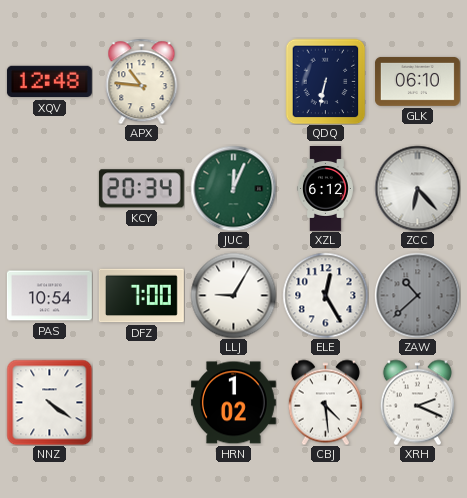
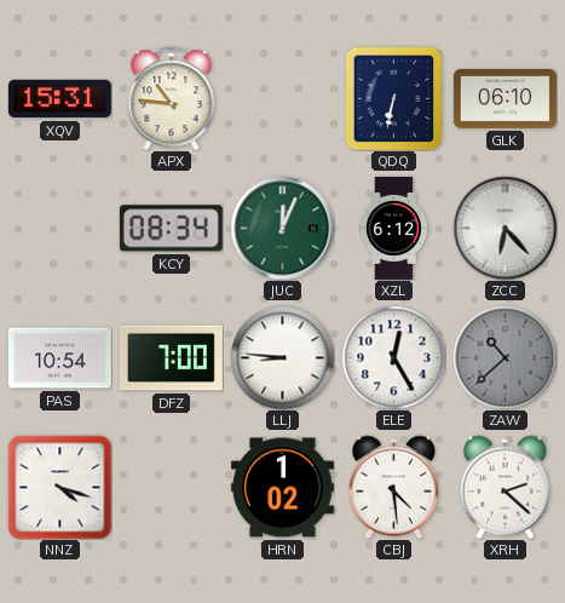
XQV: 12:48 -> 15:31 (59, 99)
KCY: 20:34 -> 08:34 (171, 229)
LLJ: 9:05 -> 8:46 (282, 357)
NNZ: 4:21 -> 4:18 (59, 487)
XRH: 2:19 -> 2:22 (505, 487)
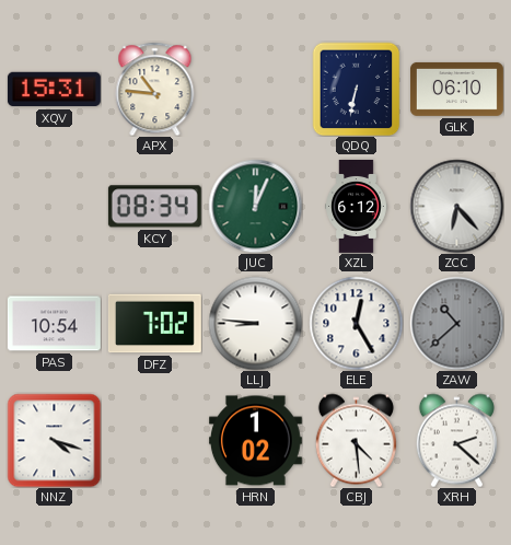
DFZ: 7:00 -> 7:02 (154, 324)
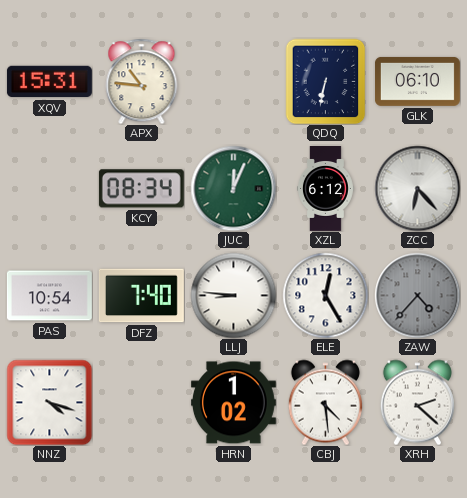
DFZ: 7:02 -> 7:40 (141, 296)
ZAW: 10:38 -> 4:37 (417, 295)
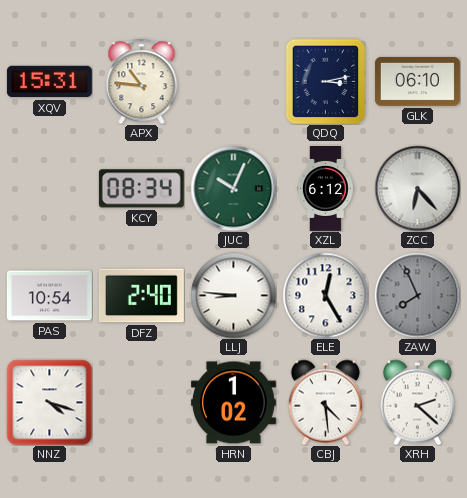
QDQ: 6:32 -> 3:13 (326, 81)
JUC: 12:04 -> 10:04 (233, 188)
DFZ: 7:40 -> 2:40 (141, 296)
ZAW: 4:37 -> 7:56 (417, 295)
